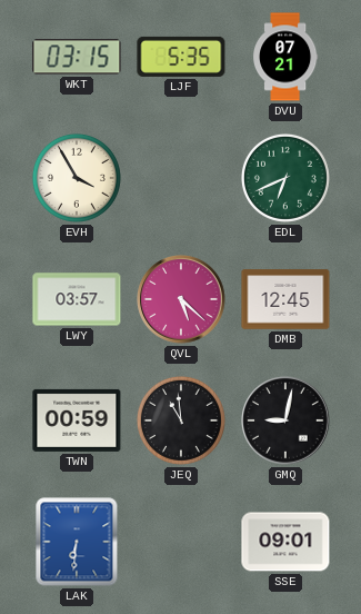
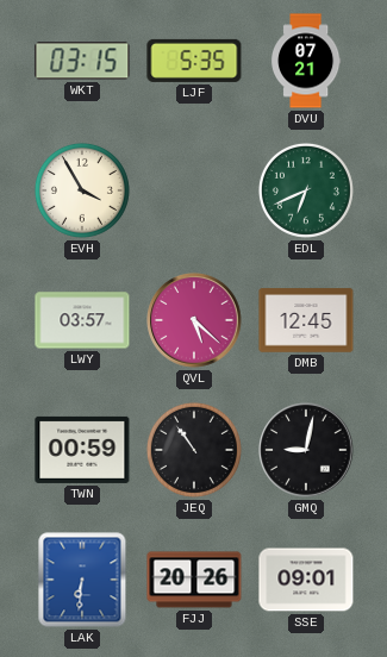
JEQ: 10:59 -> 10:54 (194, 450)
FJJ: none -> 20:26 (194, 580)
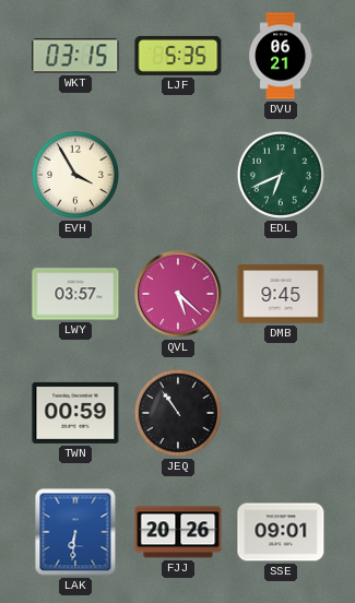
DVU: 07:21 -> 06:21 (282, 56)
DMB: 12:45 -> 9:45 (281, 294)
GMQ: 9:02 -> none (306, 450)
